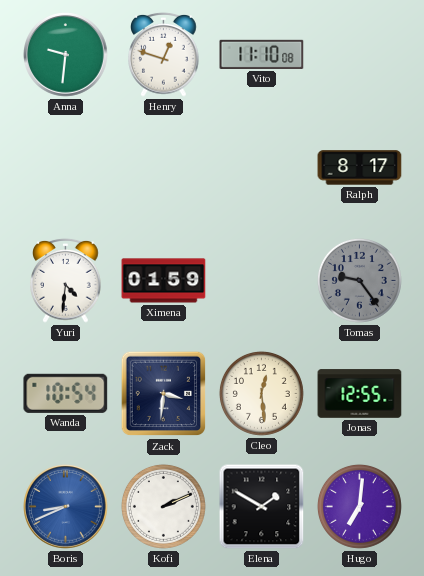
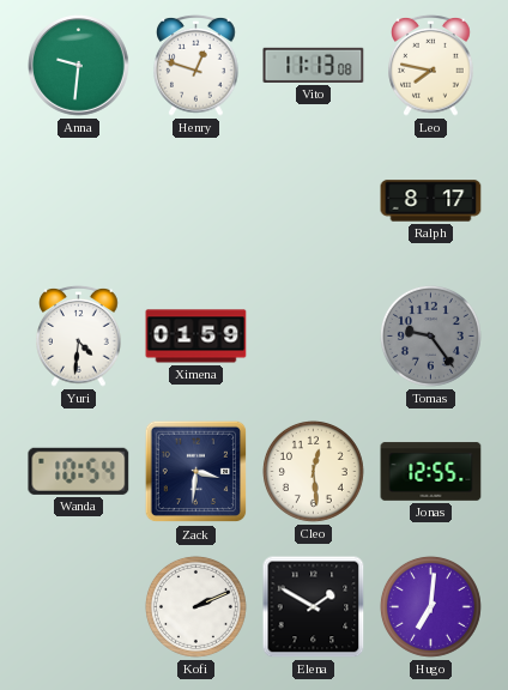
Vito: 11:10 -> 11:13 (314, 65)
Leo: none -> 7:47 (431, 65)
Boris: 8:41 -> none (66, 507)
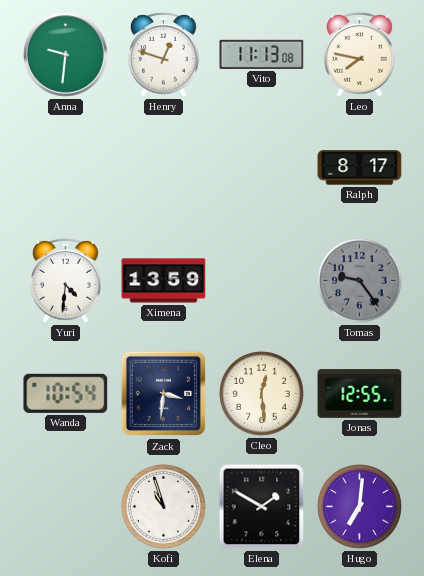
Ximena: 01:59 -> 13:59 (164, 281)
Kofi: 2:11 -> 10:57 (163, 506)
